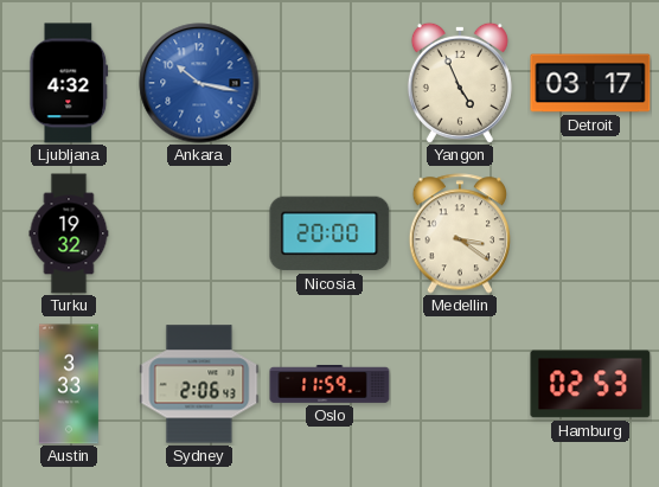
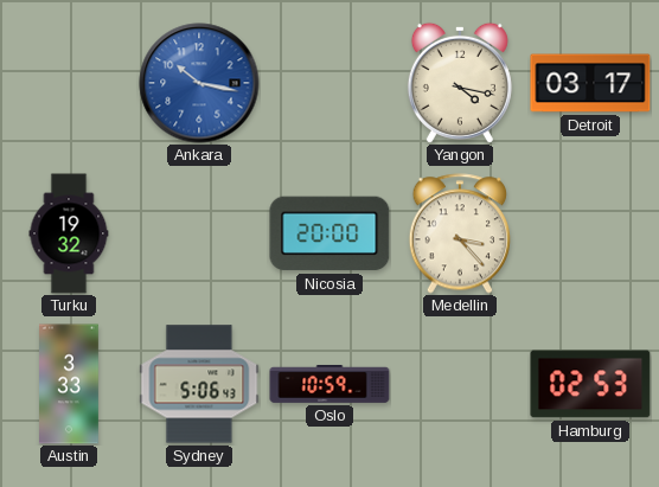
Ljubljana: 4:32 -> none (69, 83)
Yangon: 4:56 -> 4:17 (460, 83)
Medellin: 3:21 -> 3:23 (459, 233)
Sydney: 2:06 -> 5:06 (199, 384)
Oslo: 11:59 -> 10:59 (329, 384)
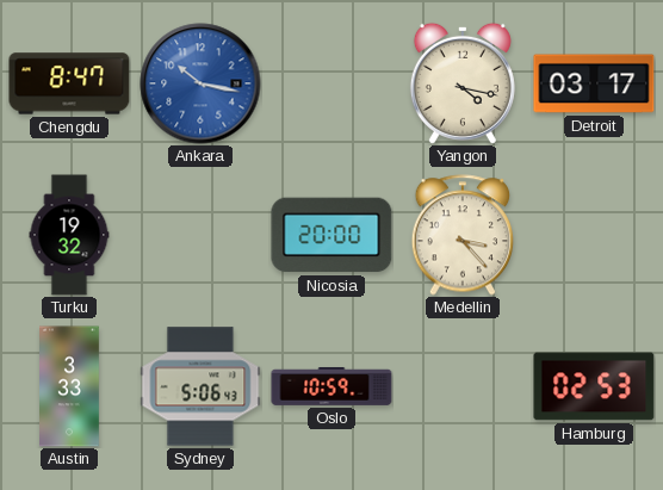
Chengdu: none -> 8:47 (69, 83)
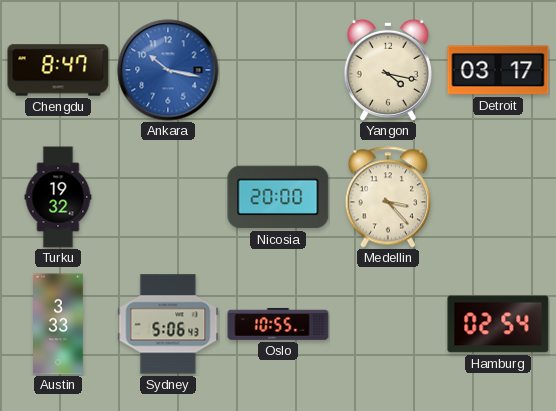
Oslo: 10:59 -> 10:55 (278, 324)
Hamburg: 02:53 -> 02:54 (498, 324)
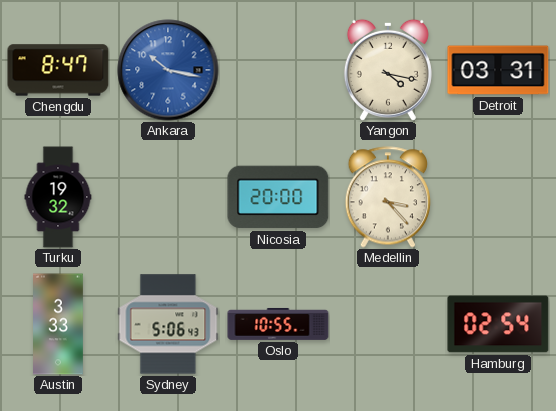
Detroit: 03:17 -> 03:31 (498, 70)
